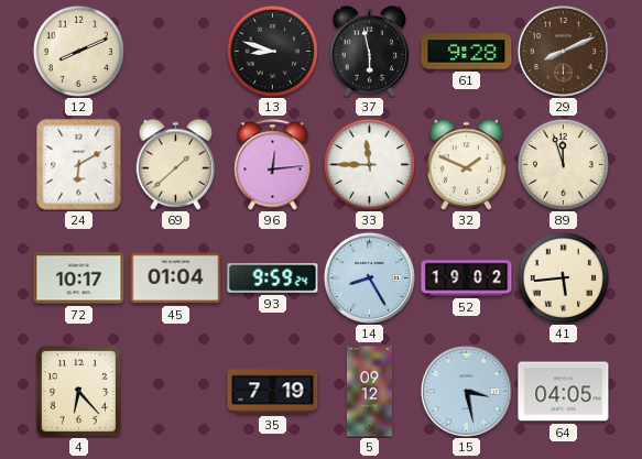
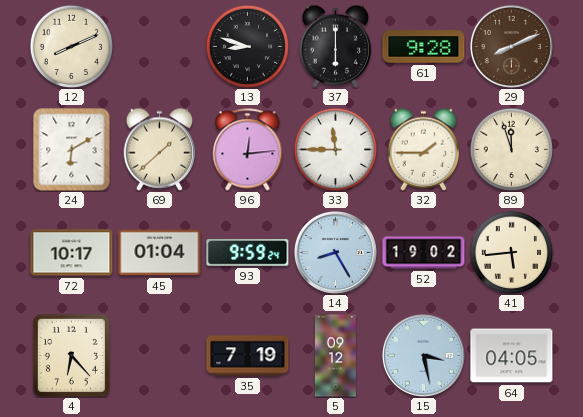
37: 5:58 -> 6:00 (336, 46)
32: 1:49 -> 1:45 (424, 149)
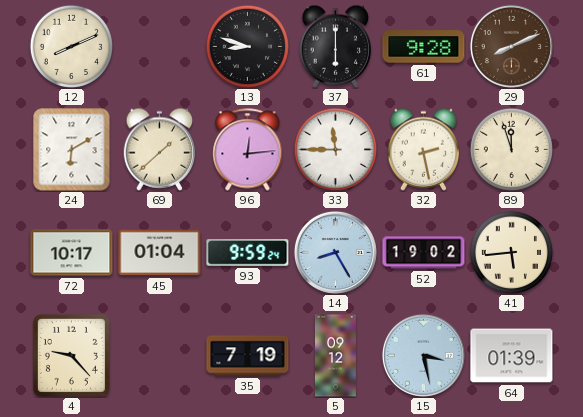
32: 1:45 -> 2:28 (424, 149)
4: 6:23 -> 9:23 (71, 355)
64: 04:05 -> 01:39 (512, 356)
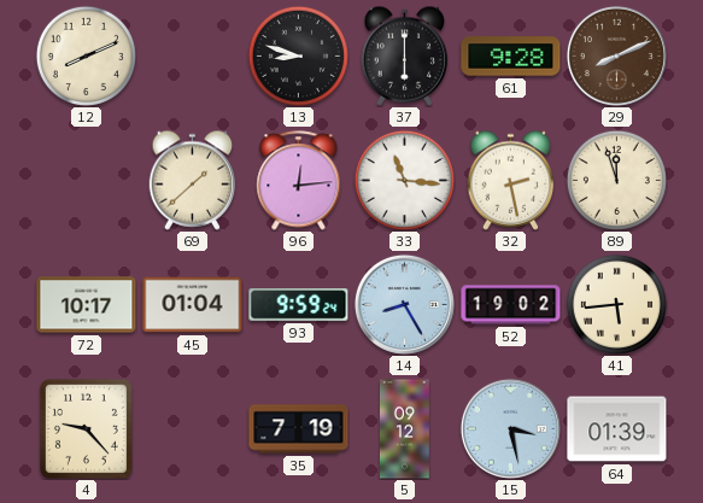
24: 6:10 -> none (72, 150)
33: 11:45 -> 11:16 (404, 180)
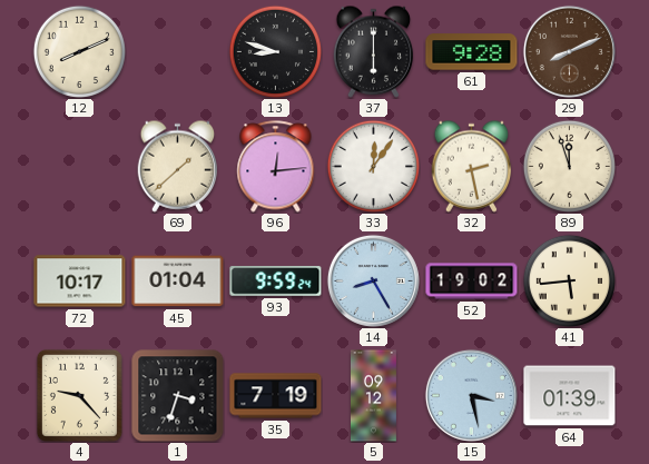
33: 11:16 -> 12:06 (373, 166)
1: none -> 3:33 (178, 396)
